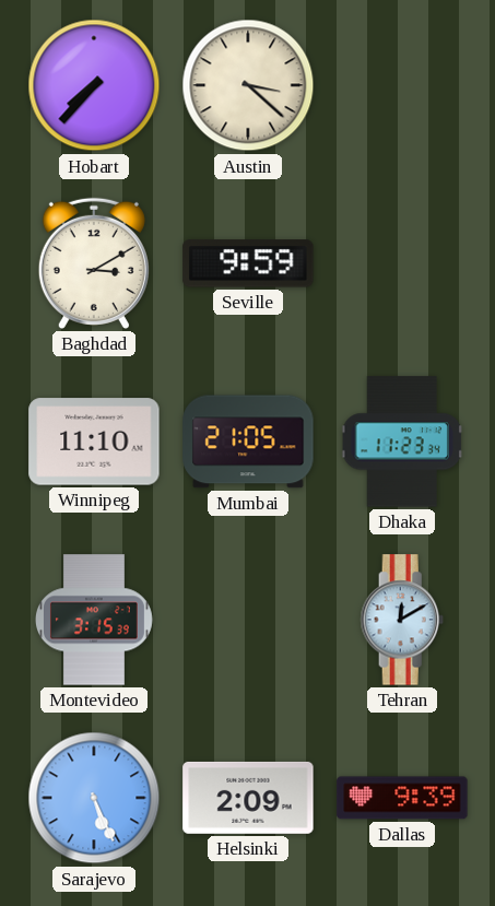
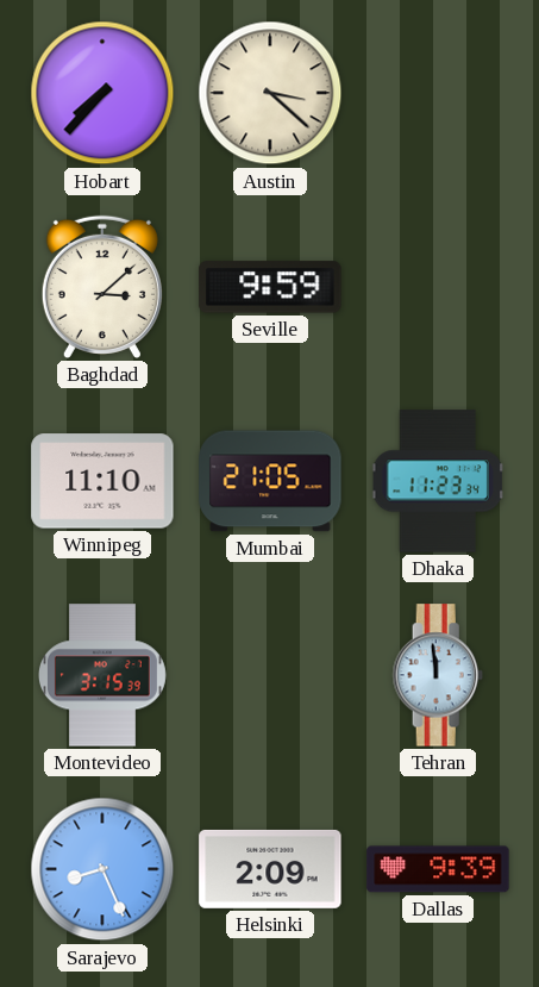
Baghdad: 3:10 -> 3:08 (102, 287)
Tehran: 12:10 -> 11:59 (438, 675)
Sarajevo: 5:26 -> 8:26 (102, 869)
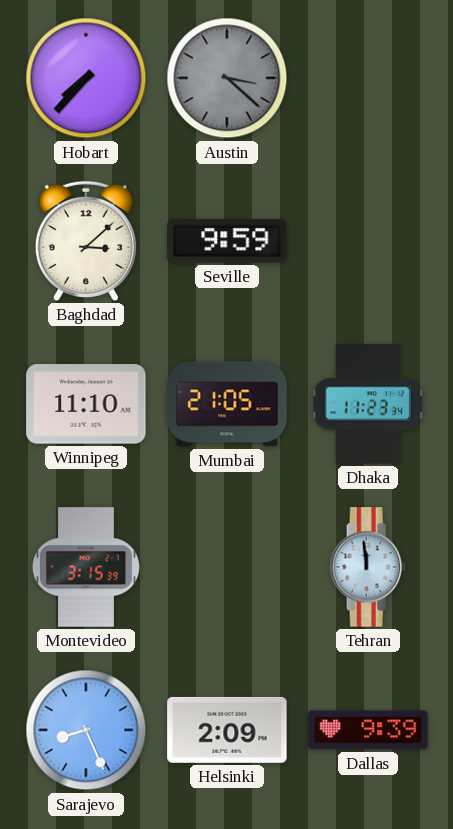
Austin dial: cream -> grey (227, 78)
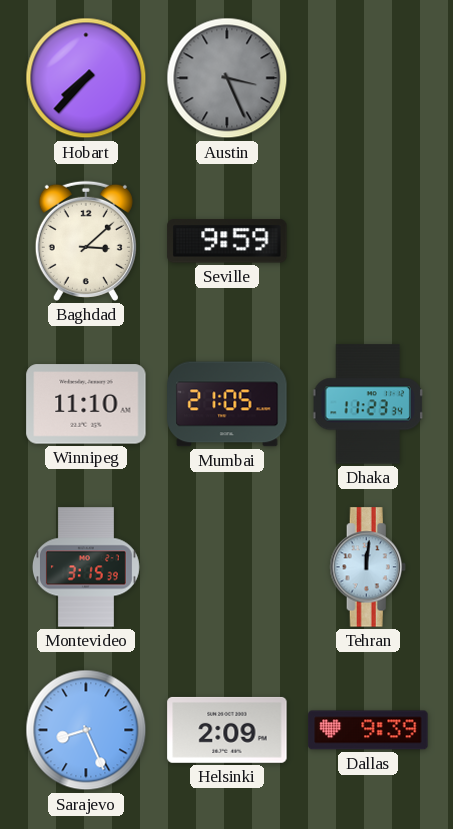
Austin: 3:22 -> 3:26 (227, 78)
Tehran: 11:59 -> 12:01 (368, 567)
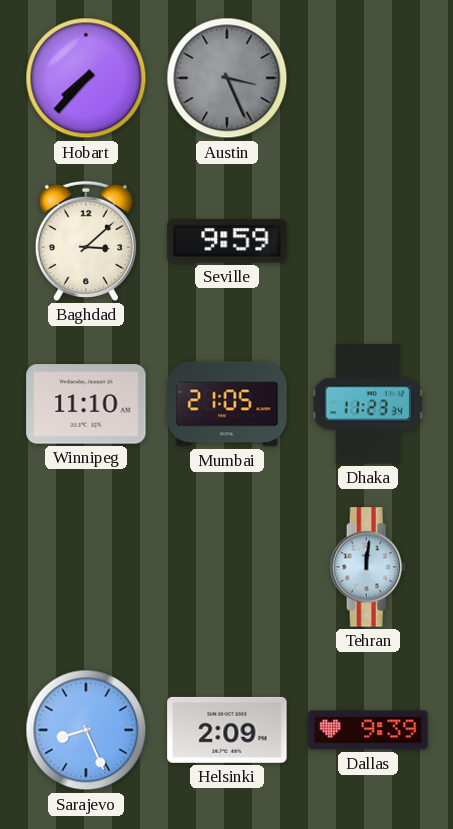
Montevideo: 3:15 -> none (86, 567)
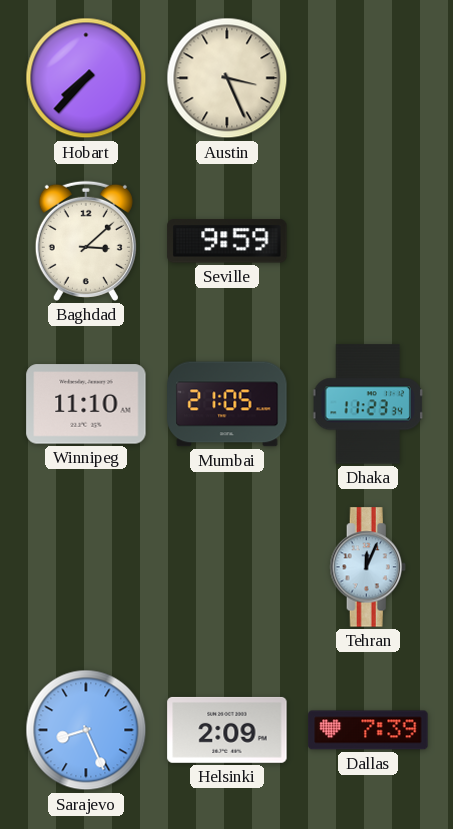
Austin dial: grey -> cream (227, 78)
Tehran: 12:01 -> 12:04 (368, 567)
Dallas: 9:39 -> 7:39 (368, 730)
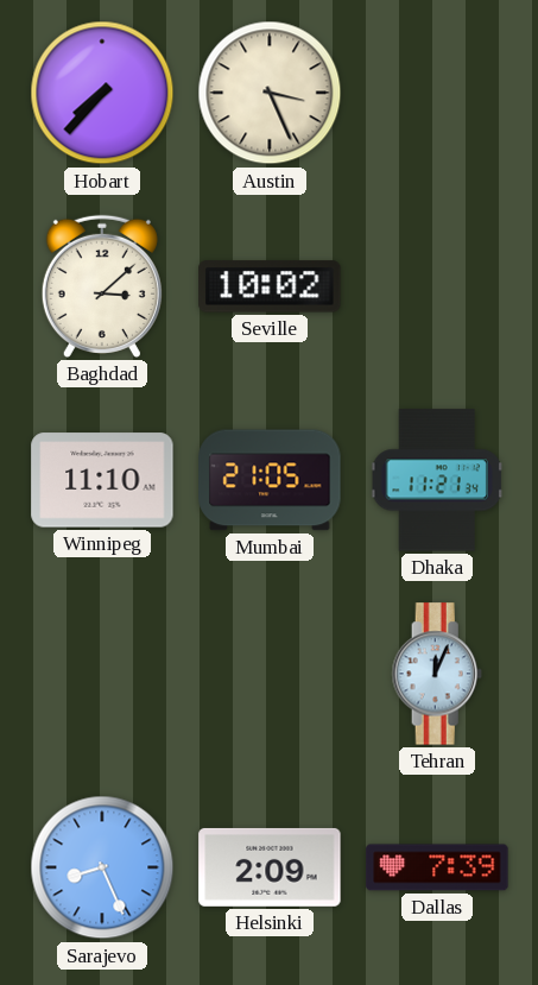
Seville: 9:59 -> 10:02 (270, 286)
Dhaka: 11:23 -> 11:21 (437, 480)
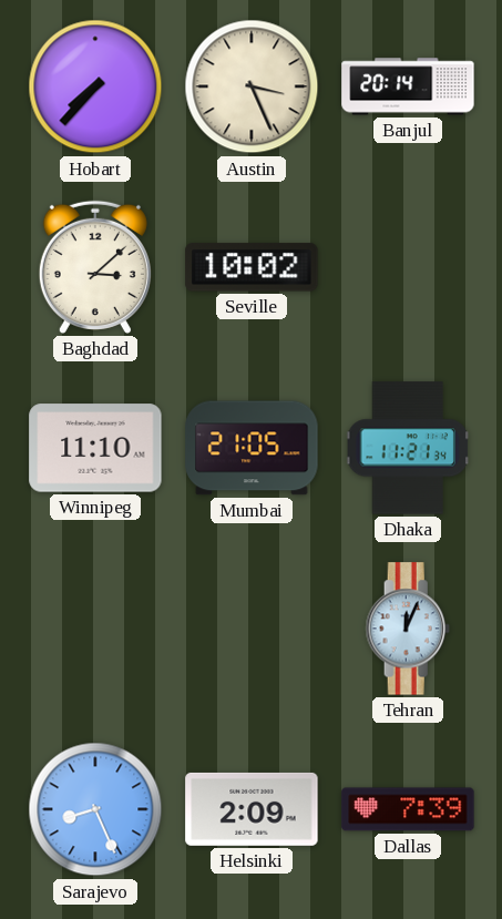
Banjul: none -> 20:14 (408, 86)
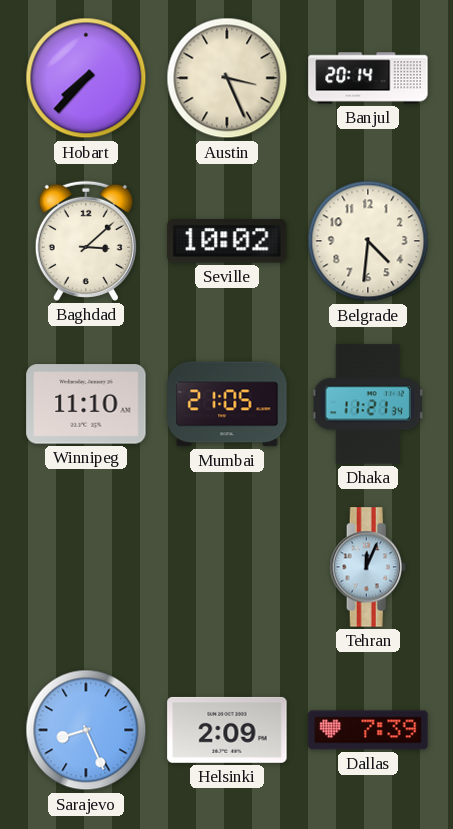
Belgrade: none -> 4:31 (368, 241)
